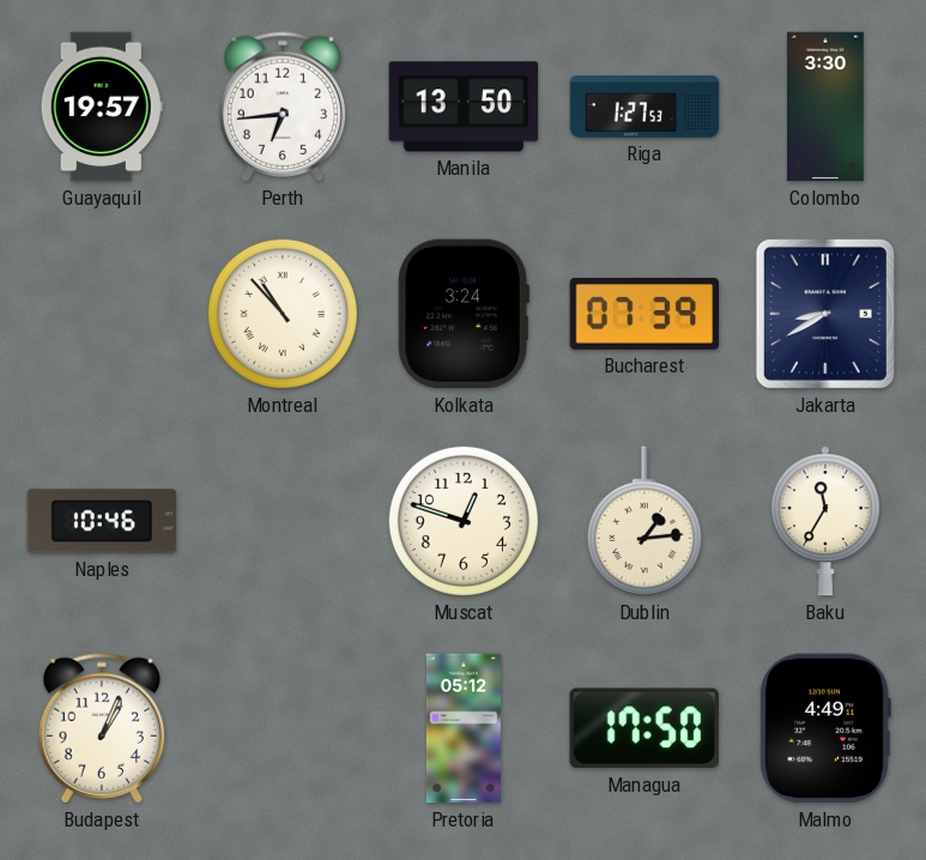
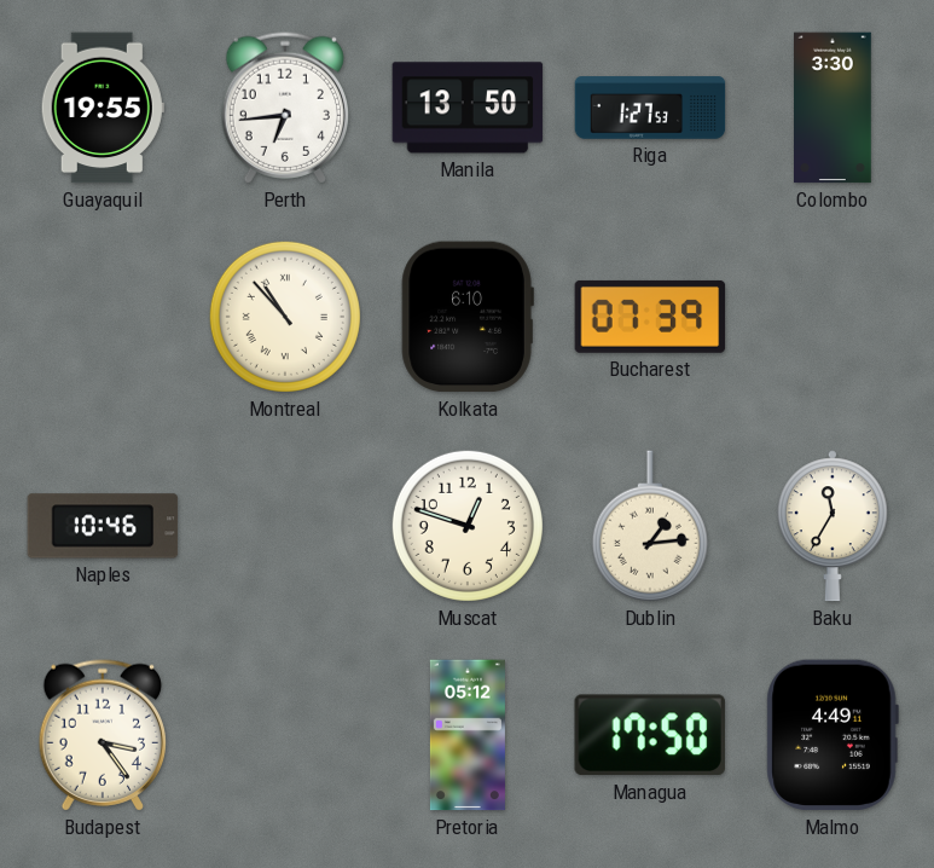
Guayaquil: 19:57 -> 19:55 (103, 108)
Kolkata: 3:24 -> 6:10 (468, 317)
Jakarta: 8:40 -> none (825, 314)
Budapest: 1:04 -> 3:24 (101, 735)
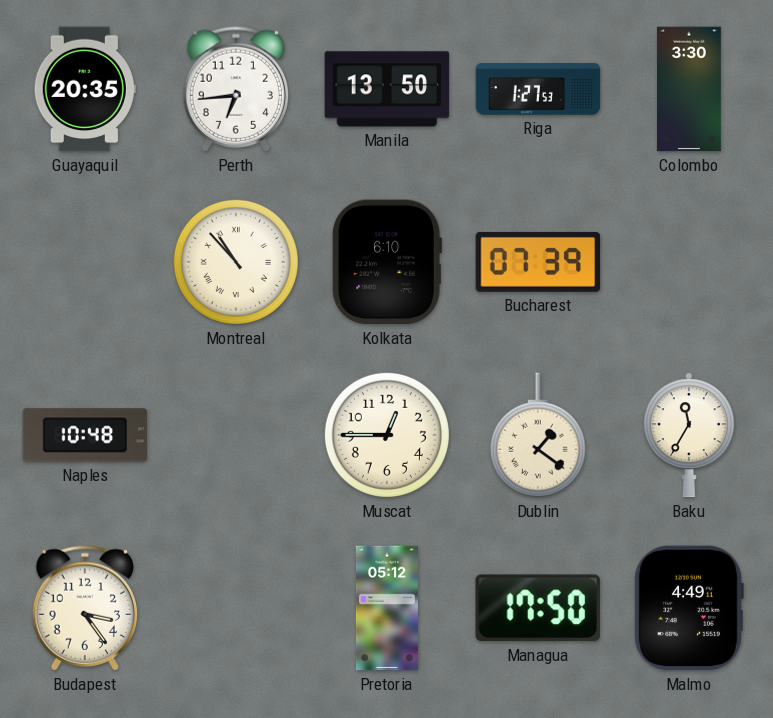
Guayaquil: 19:55 -> 20:35 (85, 89)
Naples: 10:46 -> 10:48 (85, 435)
Muscat: 12:48 -> 12:45 (387, 435)
Dublin: 1:14 -> 1:21 (538, 435)
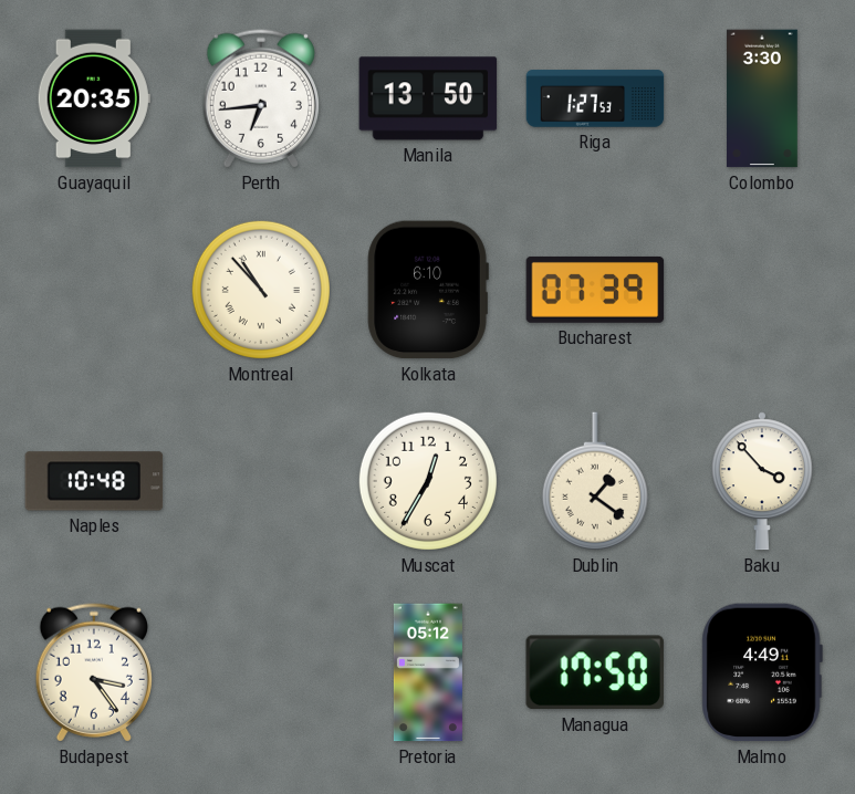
Muscat: 12:45 -> 12:35 (428, 481)
Baku: 11:35 -> 3:53 (762, 481)
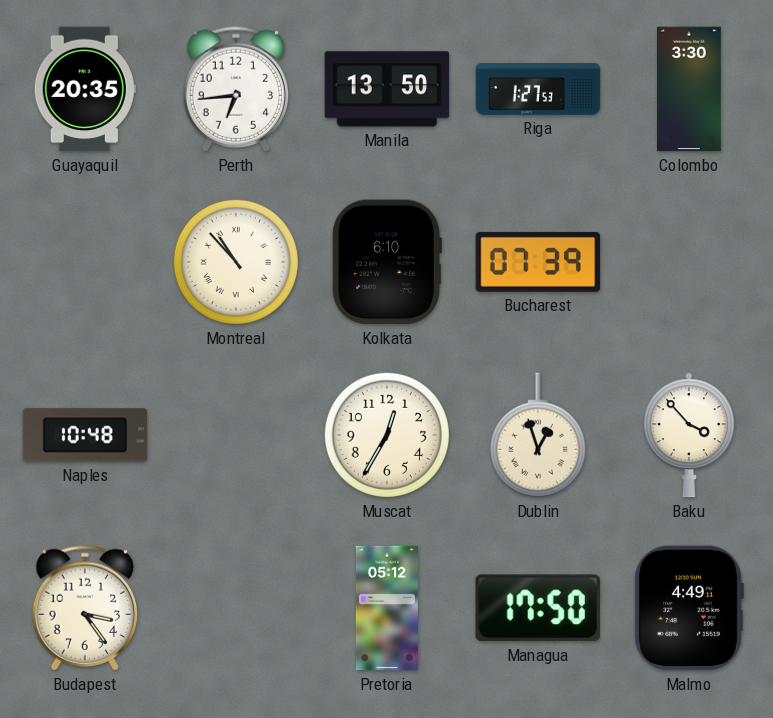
Dublin: 1:21 -> 12:57 (538, 435)
